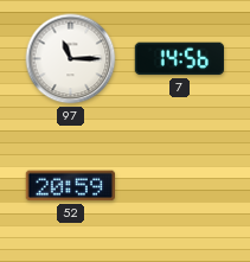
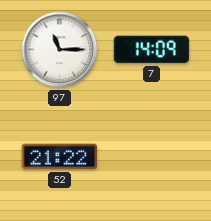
7: 14:56 -> 14:09 (151, 50)
52: 20:59 -> 21:22 (59, 157)
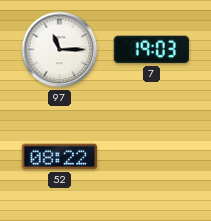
7: 14:09 -> 19:03 (151, 50)
52: 21:22 -> 08:22 (59, 157)
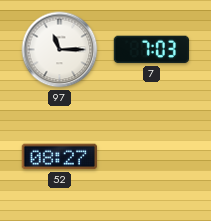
7: 19:03 -> 7:03 (151, 50)
52: 08:22 -> 08:27 (59, 157)
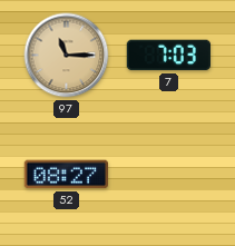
97 dial: white -> champagne (67, 56)
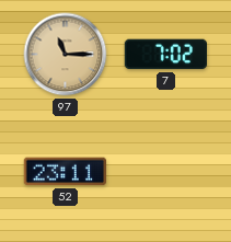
7: 7:03 -> 7:02 (165, 55)
52: 08:27 -> 23:11 (65, 172)
